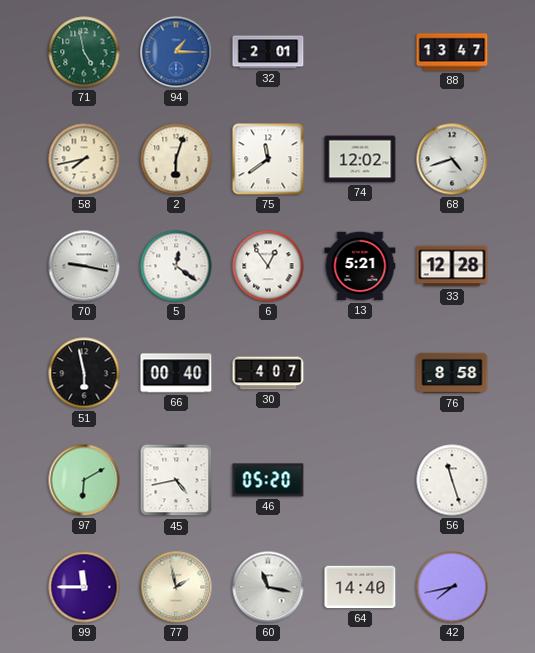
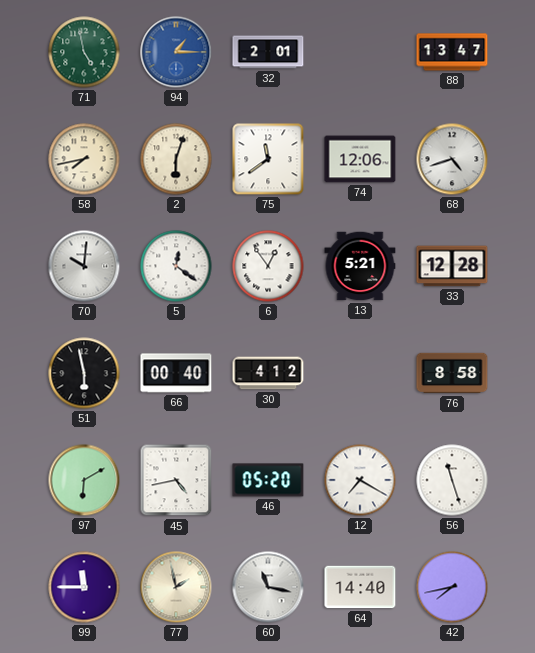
74: 12:02 -> 12:06 (360, 159)
70: 9:17 -> 10:01 (84, 266)
30: 4:07 -> 4:12 (268, 373)
12: none -> 7:20 (360, 480)
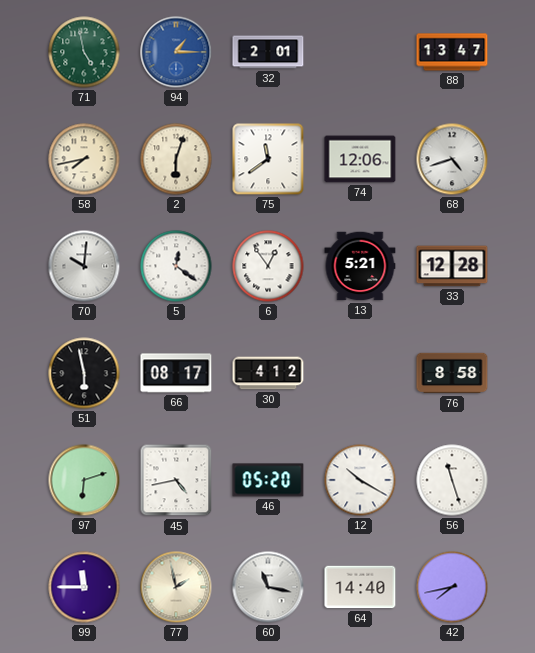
66: 00:40 -> 08:17 (176, 373)
97: 6:10 -> 6:12 (84, 480)
12: 7:20 -> 10:20 (360, 480)
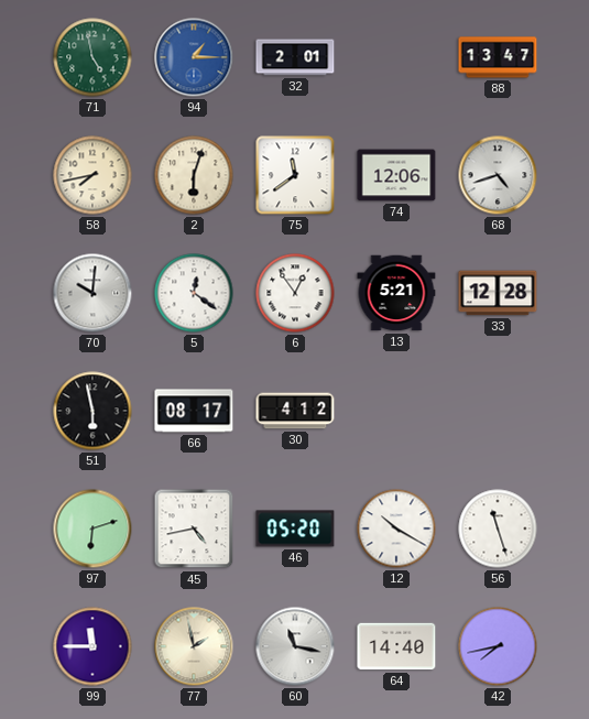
76: 8:58 -> none (452, 373)
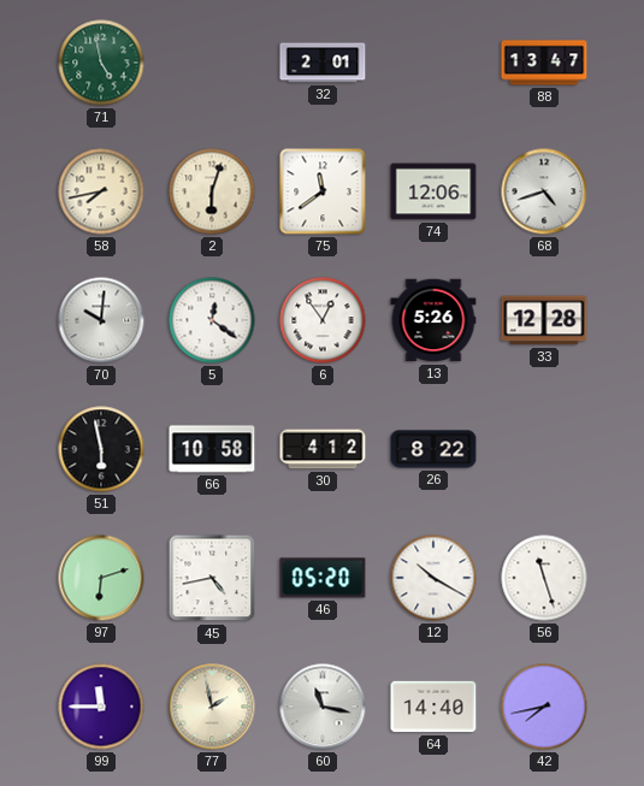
94: 1:15 -> none (194, 57)
13: 5:21 -> 5:26 (433, 320)
66: 08:17 -> 10:58 (212, 449)
26: none -> 8:22 (433, 449)
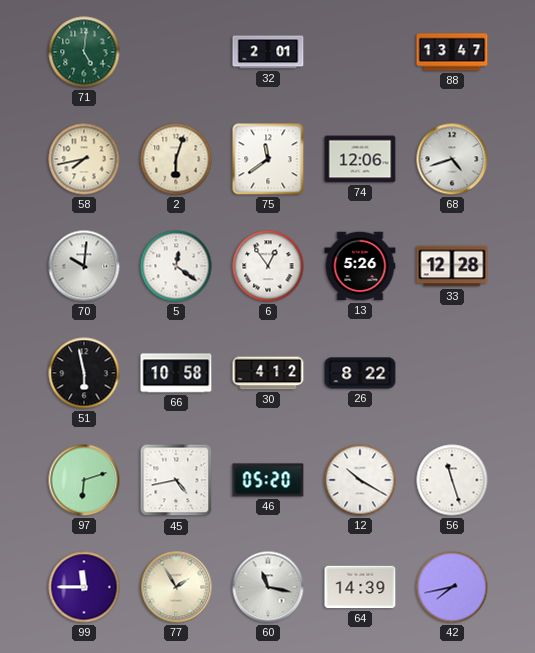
71: 4:58 -> 5:01 (84, 52)
77: 1:58 -> 1:55 (176, 587)
64: 14:40 -> 14:39 (360, 587)
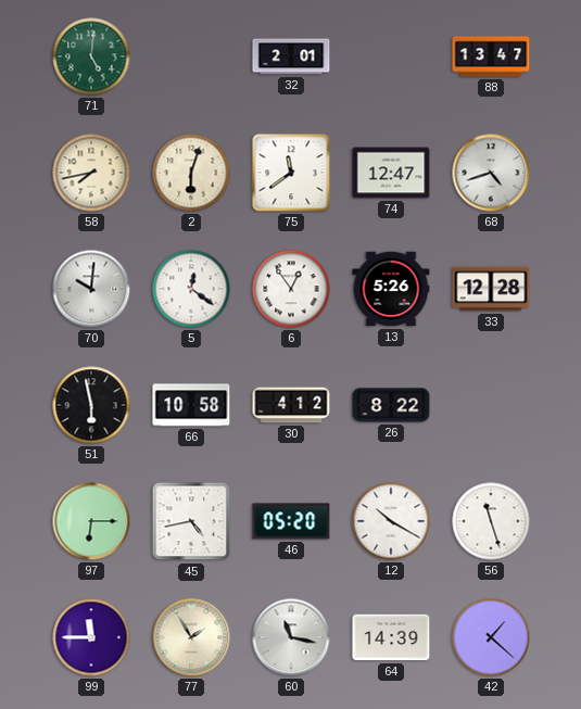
74: 12:06 -> 12:47 (391, 173)
97: 6:12 -> 6:15 (91, 521)
42: 7:43 -> 1:22 (491, 637)
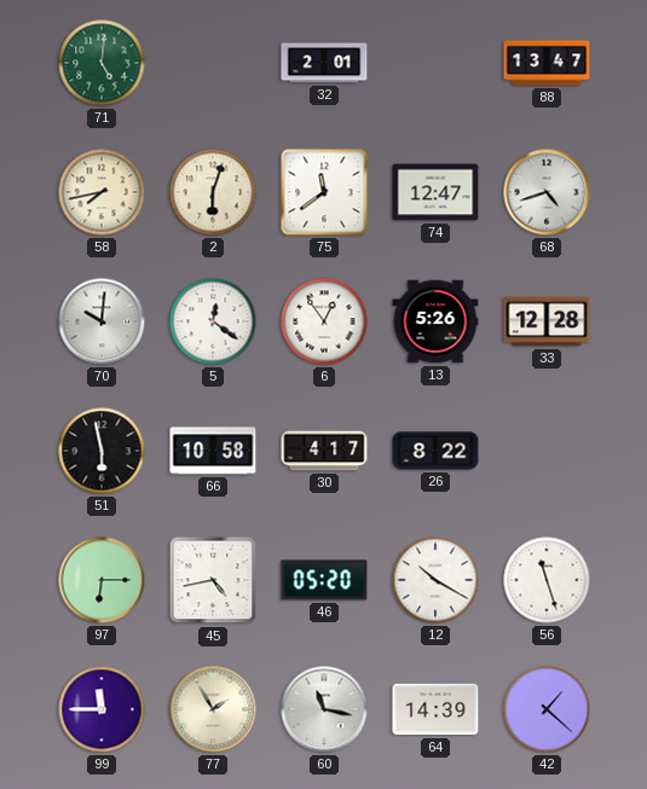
30: 4:12 -> 4:17 (324, 451)
